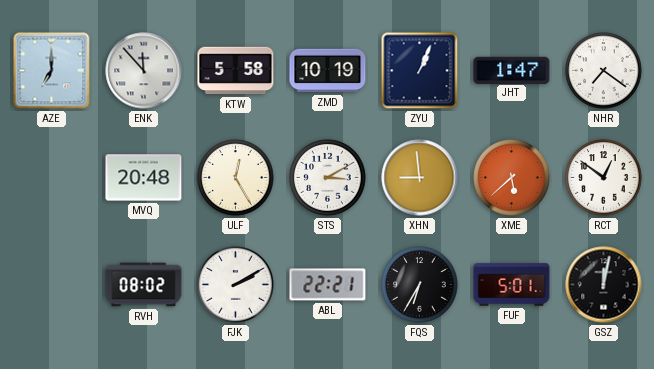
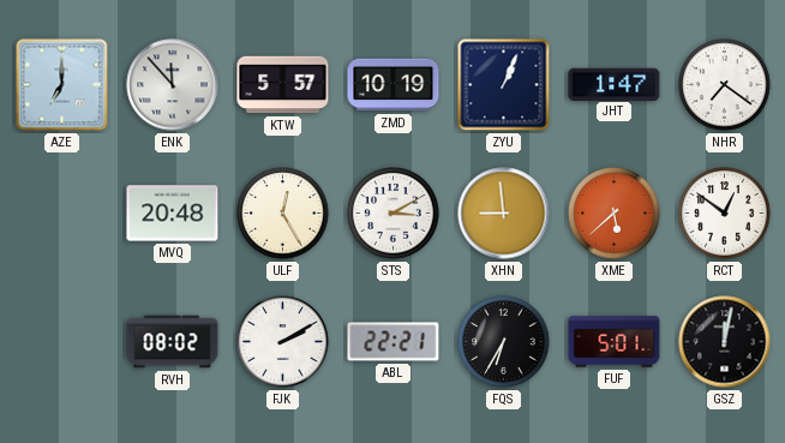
KTW: 5:58 -> 5:57 (283, 85)
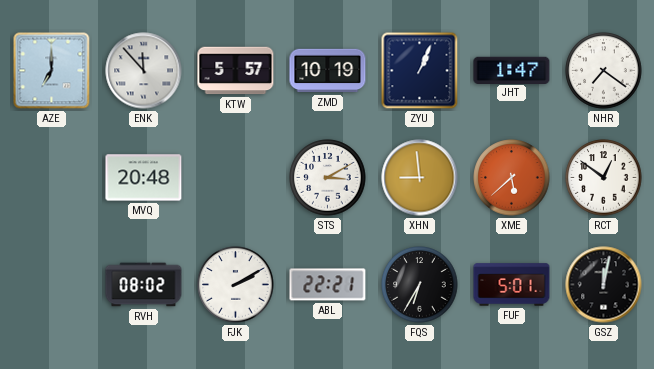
ULF: 12:25 -> none (283, 214)
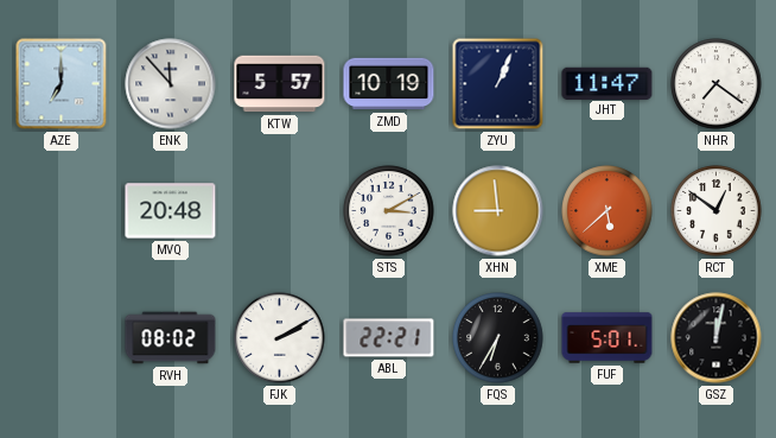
JHT: 1:47 -> 11:47 (608, 83)
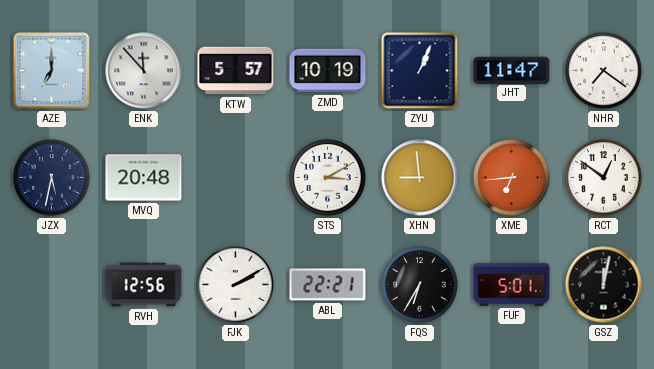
JZX: none -> 5:32 (52, 178)
XME: 5:38 -> 6:44 (512, 178)
RVH: 08:02 -> 12:56 (144, 285)
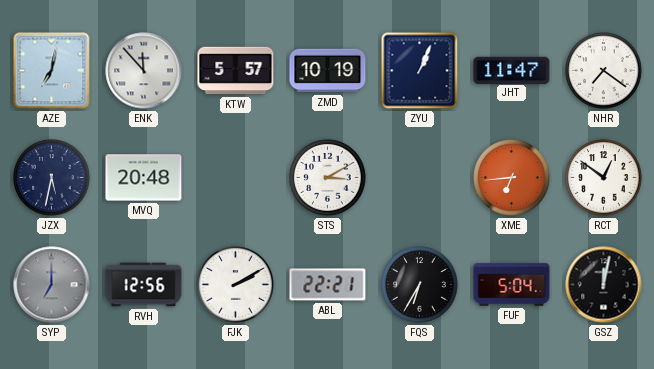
AZE: 7:00 -> 7:02 (52, 71)
XHN: 8:59 -> none (420, 178)
SYP: none -> 7:00 (52, 285)
FUF: 5:01 -> 5:04 (512, 285)
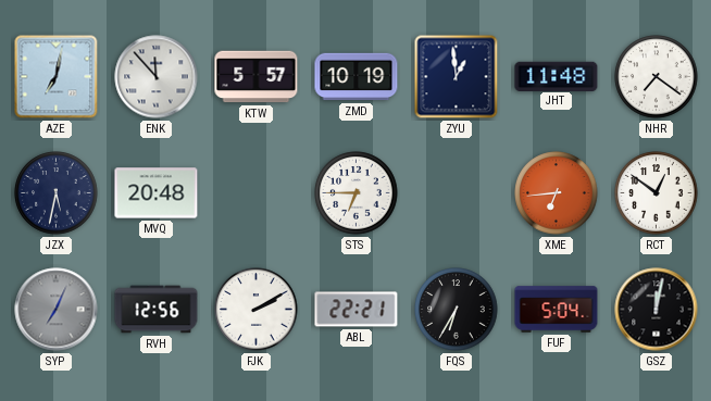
ZYU: 1:04 -> 12:59 (457, 77)
JHT: 11:47 -> 11:48 (557, 76)
STS: 3:10 -> 6:45 (357, 193)
SYP: 7:00 -> 7:04 (57, 310)
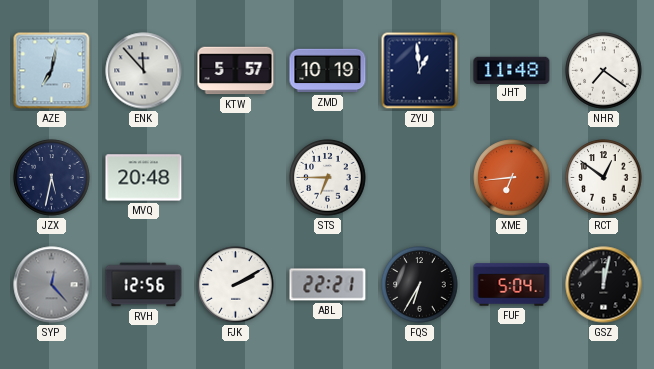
SYP: 7:04 -> 12:23 (52, 285)
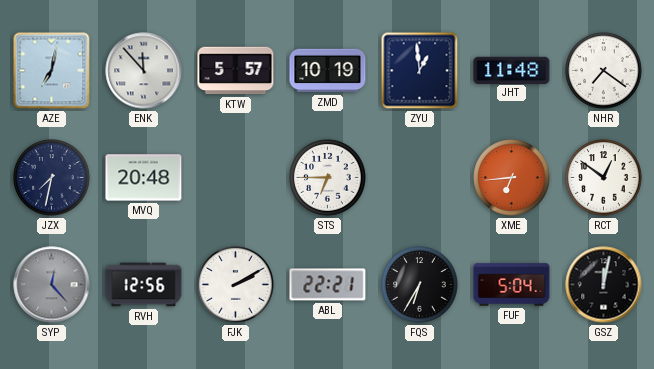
JZX: 5:32 -> 7:32 (52, 178)
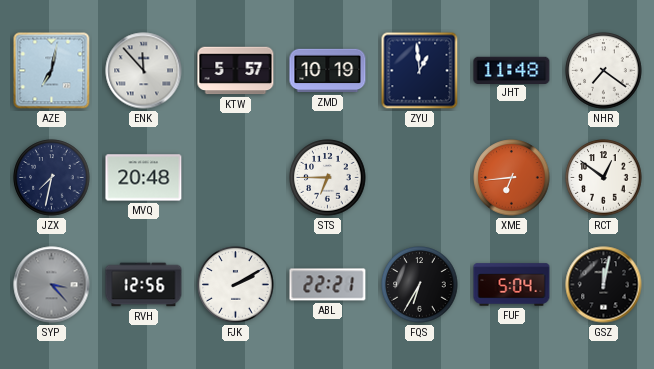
SYP: 12:23 -> 3:23 (52, 285)
